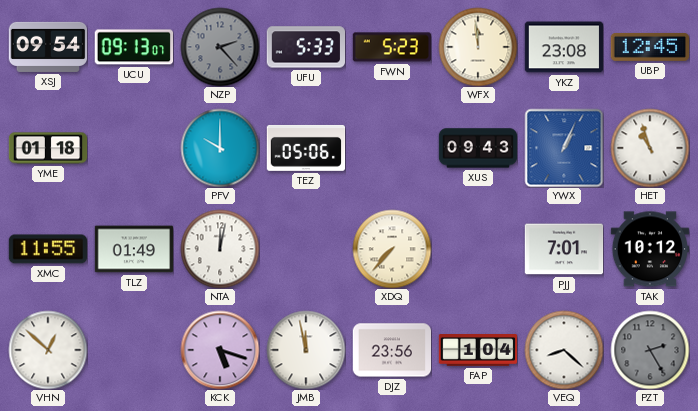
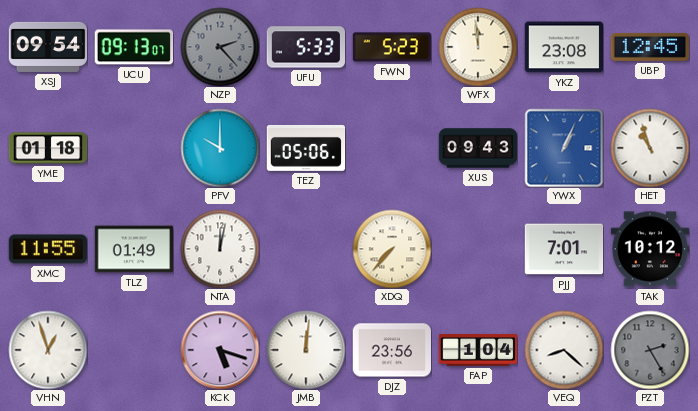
VHN: 12:52 -> 12:57 (48, 350)
JMB: 11:58 -> 12:01 (306, 350)
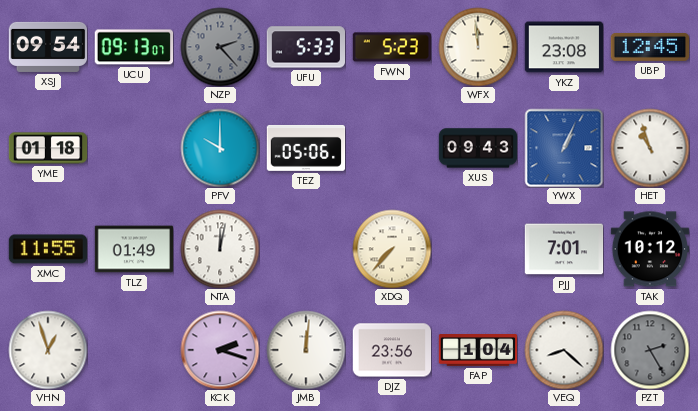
KCK: 5:18 -> 2:18 (220, 350)
